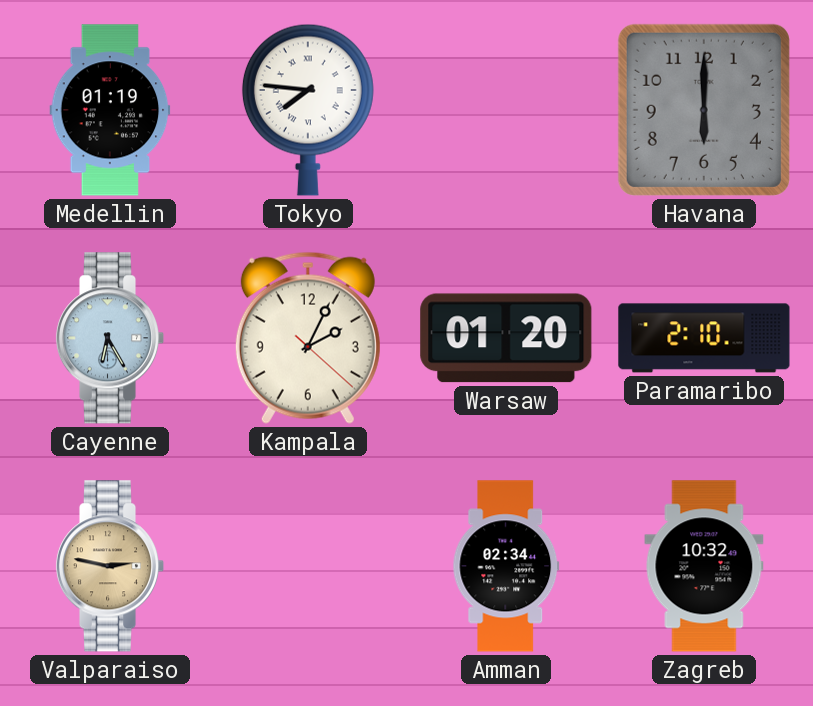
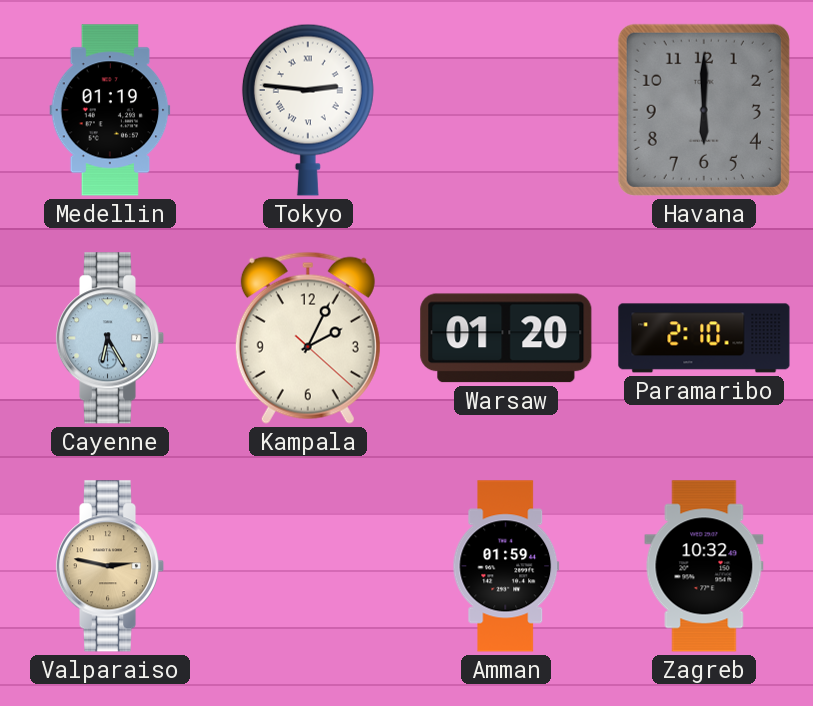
Tokyo: 7:46 -> 2:46 (308, 110)
Amman: 02:34 -> 01:59 (506, 566)
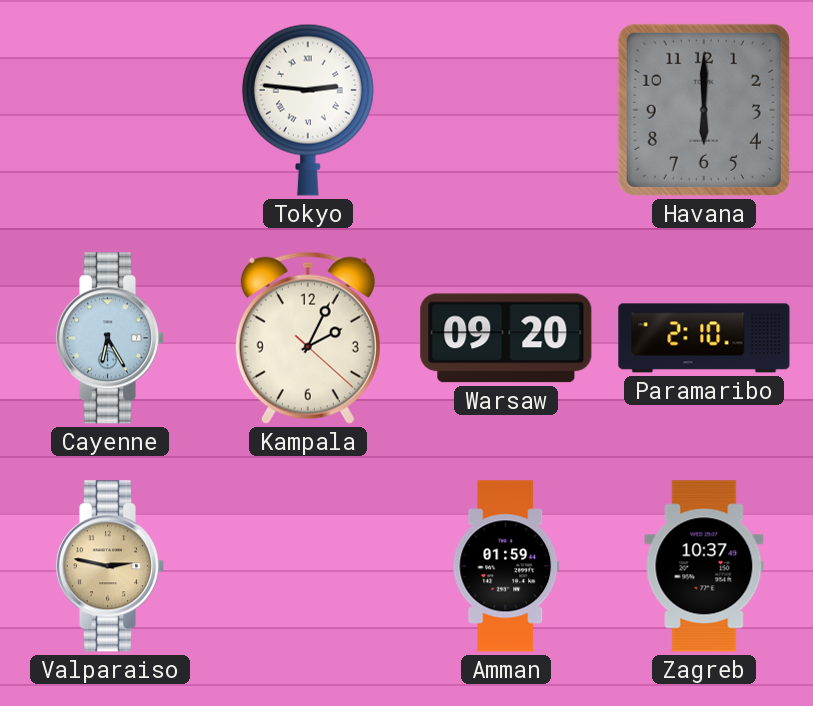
Medellin: 01:19 -> none (110, 110)
Warsaw: 01:20 -> 09:20 (506, 338)
Zagreb: 10:32 -> 10:37 (704, 566)
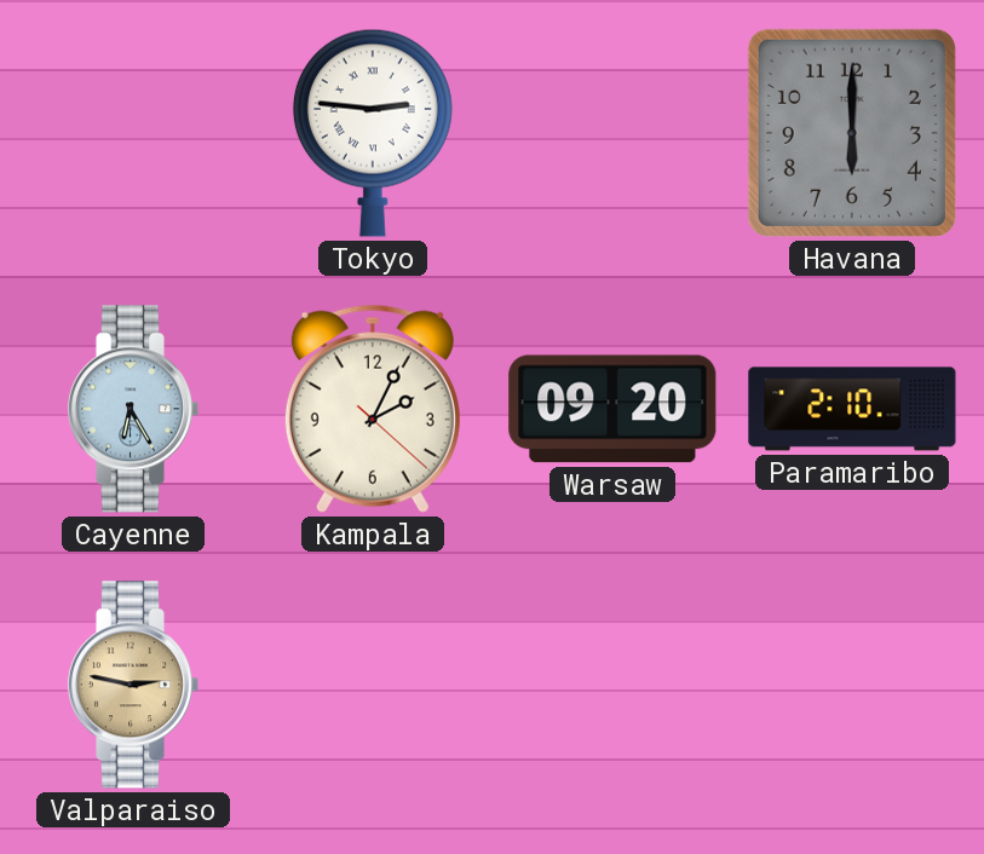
Amman: 01:59 -> none (506, 566)
Zagreb: 10:37 -> none (704, 566)
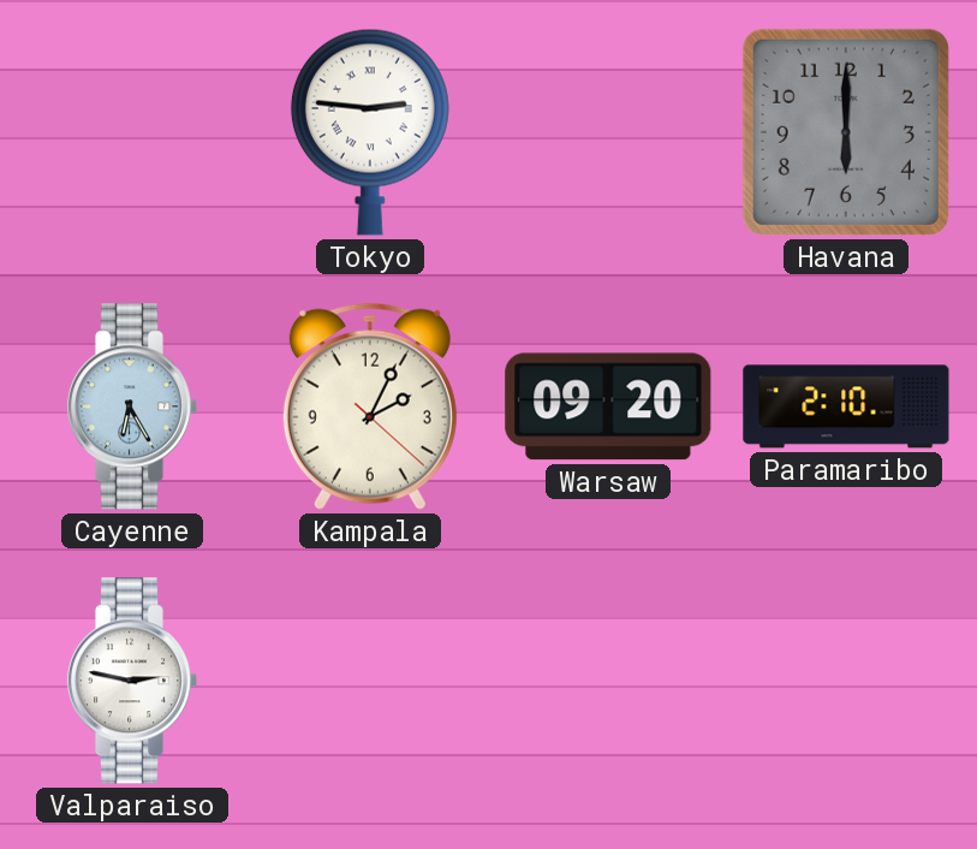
Valparaiso dial: champagne -> white (132, 681)
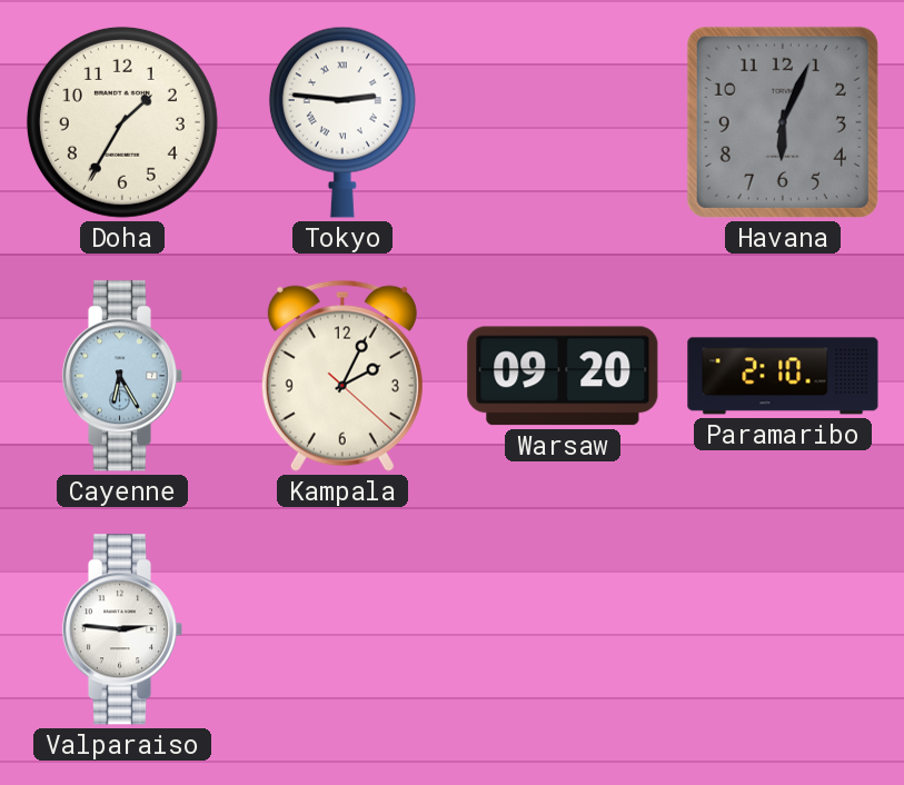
Doha: none -> 1:35 (122, 122)
Havana: 6:00 -> 6:04 (783, 122)
Valparaiso: 2:47 -> 2:46 (122, 629)
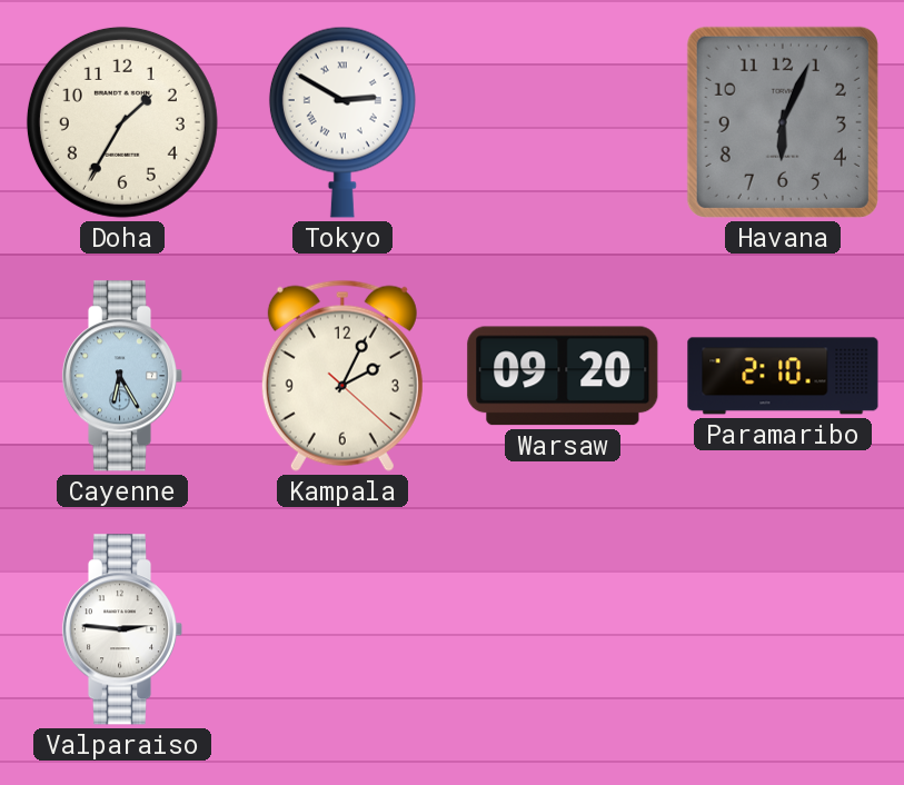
Tokyo: 2:46 -> 2:50 (342, 122)
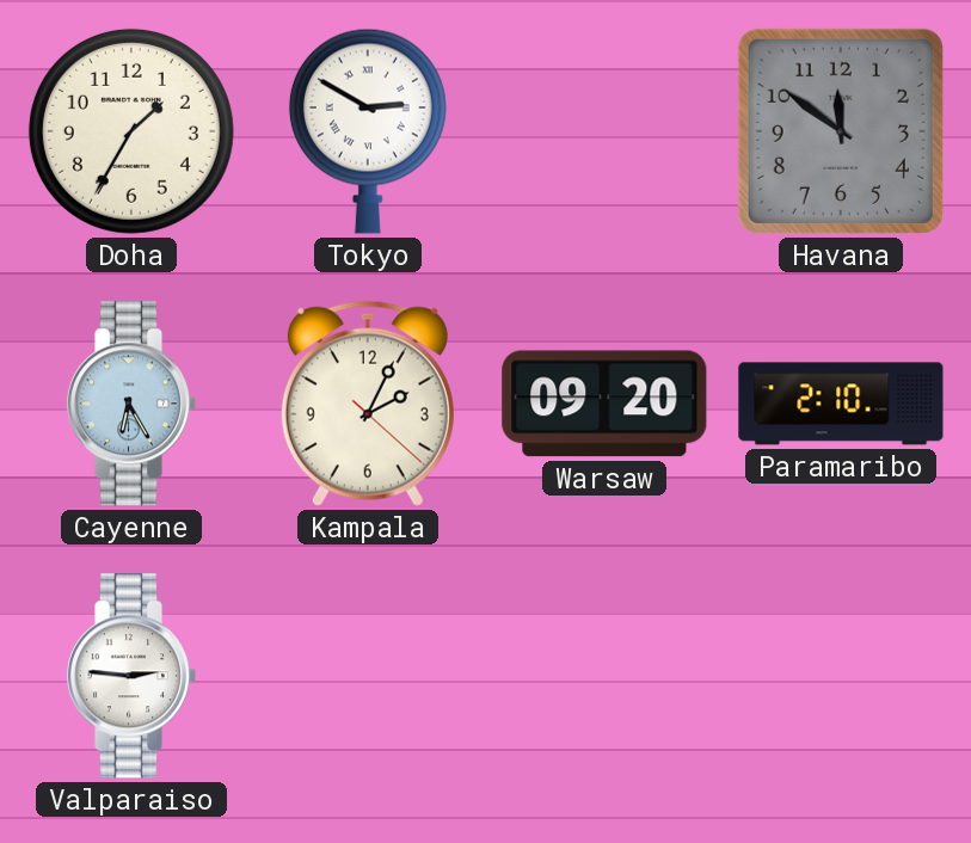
Havana: 6:04 -> 11:51 (841, 131)
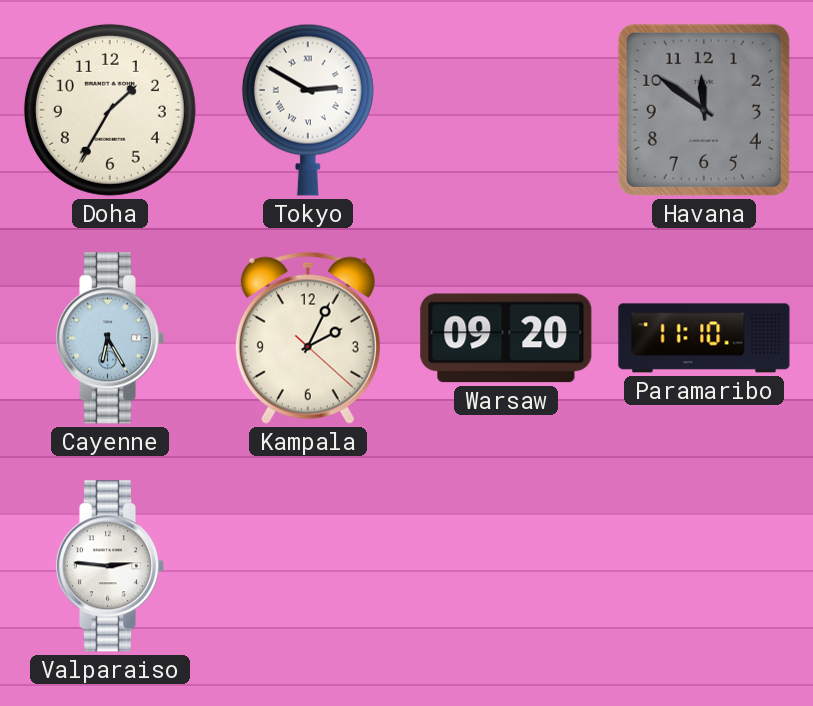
Paramaribo: 2:10 -> 11:10 (704, 338)
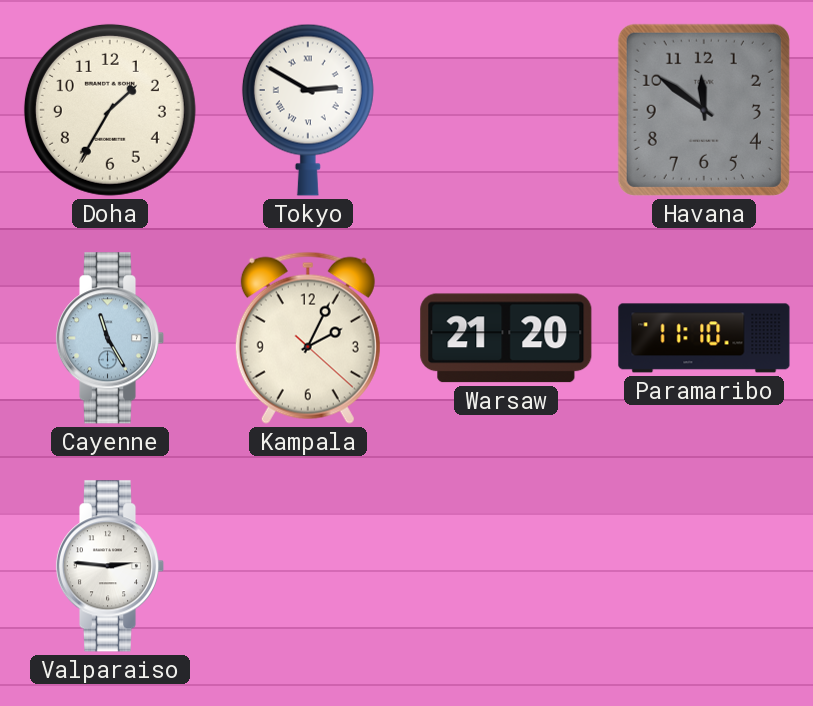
Cayenne: 6:25 -> 11:25 (110, 338)
Warsaw: 09:20 -> 21:20 (506, 338)
